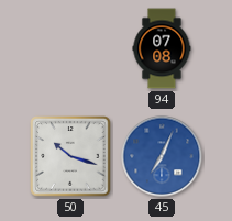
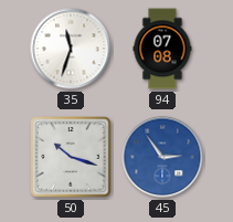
35: none -> 11:33 (71, 49)
45: 7:04 -> 2:54 (162, 157)
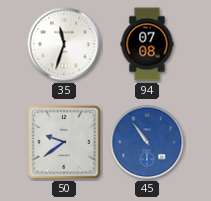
50: 10:18 -> 9:39 (64, 142)
45: 2:54 -> 10:54 (147, 142)
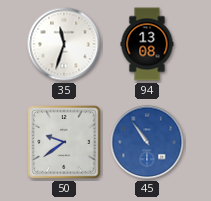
94: 07:08 -> 13:08 (147, 44)
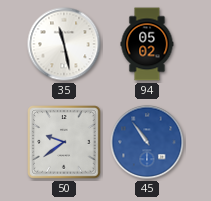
35: 11:33 -> 11:28 (64, 44)
94: 13:08 -> 05:02 (147, 44)
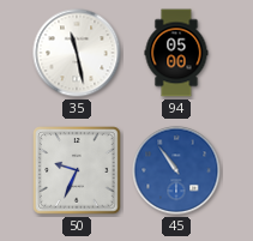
94: 05:02 -> 05:00 (176, 53)
50: 9:39 -> 9:34 (77, 170)
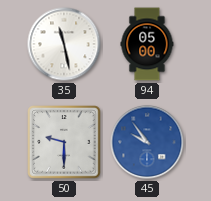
50: 9:34 -> 9:30 (64, 142)
45: 10:54 -> 9:54 (147, 142)
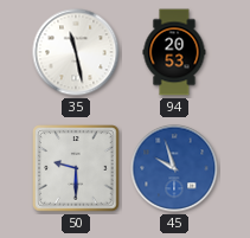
94: 05:00 -> 20:53 (174, 52)
45: 9:54 -> 9:57 (174, 168)
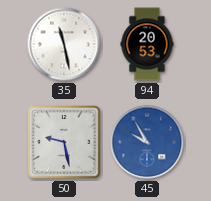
50: 9:30 -> 9:28 (64, 142)
45: 9:57 -> 9:55 (147, 142)
